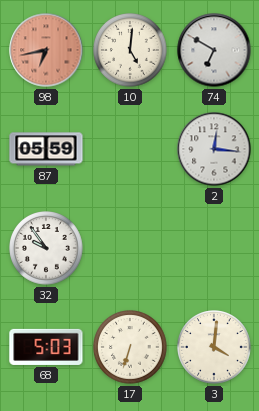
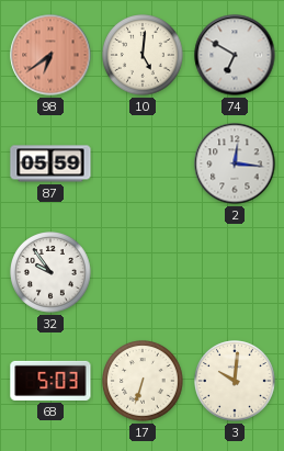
98: 6:43 -> 6:39 (50, 55)
3: 4:01 -> 10:01 (236, 382)
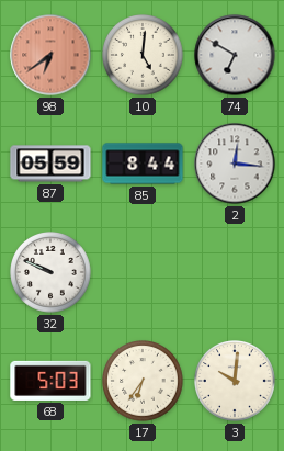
85: none -> 8:44 (143, 164)
32: 9:54 -> 9:49 (52, 273)
17: 6:33 -> 6:36 (144, 382)
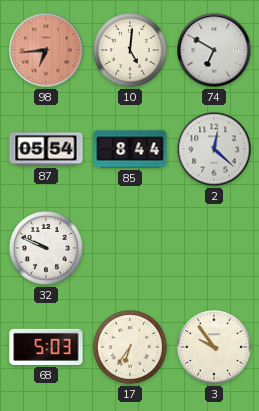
98: 6:39 -> 6:44 (46, 50)
87: 05:59 -> 05:54 (46, 149)
2: 12:16 -> 12:22 (214, 149)
3: 10:01 -> 9:54 (215, 348)
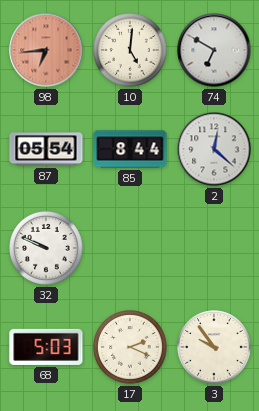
17: 6:36 -> 2:19 (131, 348)
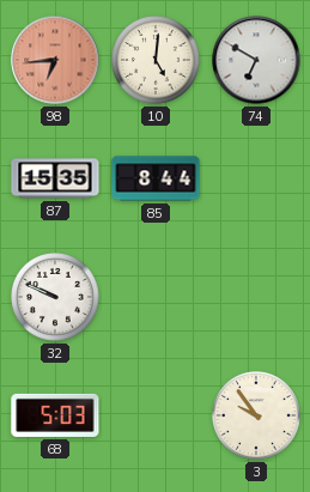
87: 05:54 -> 15:35 (55, 178)
2: 12:22 -> none (214, 149)
17: 2:19 -> none (131, 348)
